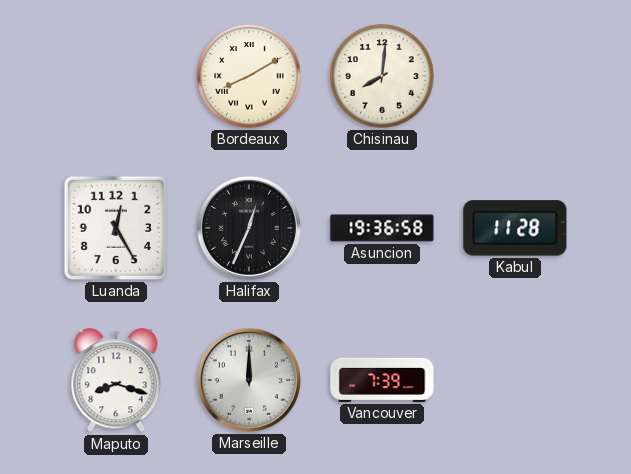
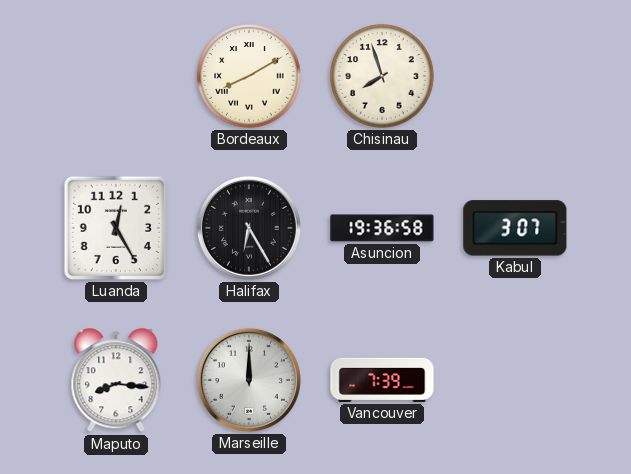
Chisinau: 8:01 -> 7:57 (382, 76)
Halifax: 12:34 -> 6:25 (249, 228)
Kabul: 11:28 -> 3:07 (515, 228)
Maputo: 8:18 -> 8:16 (116, 381)
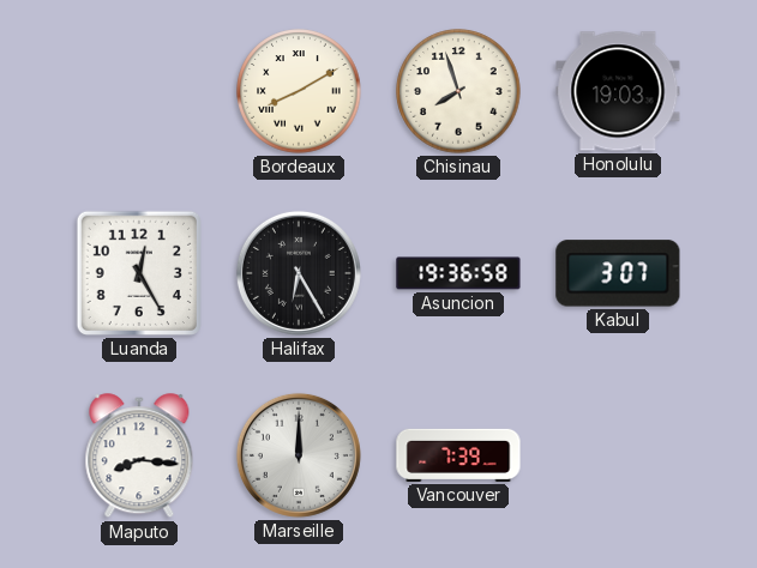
Honolulu: none -> 19:03 (618, 91)
